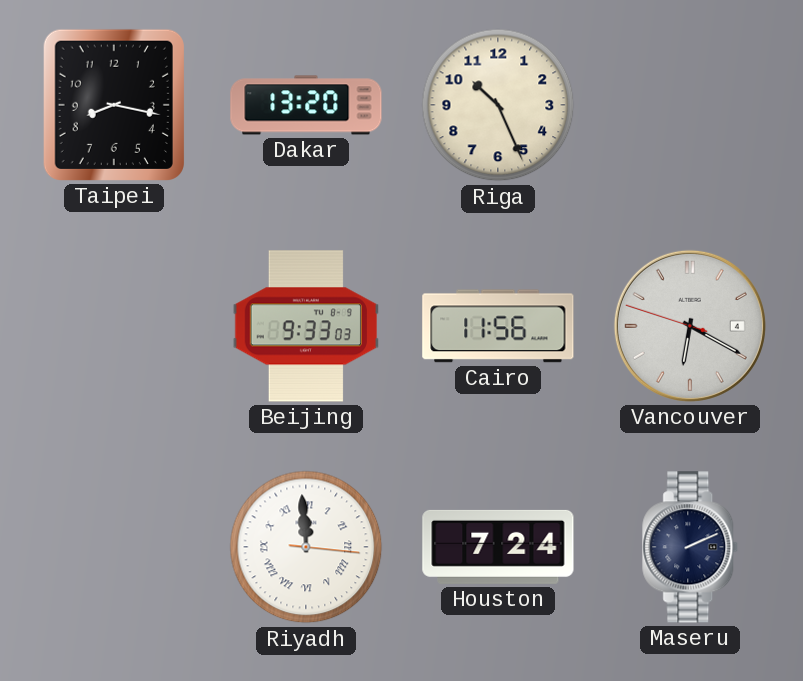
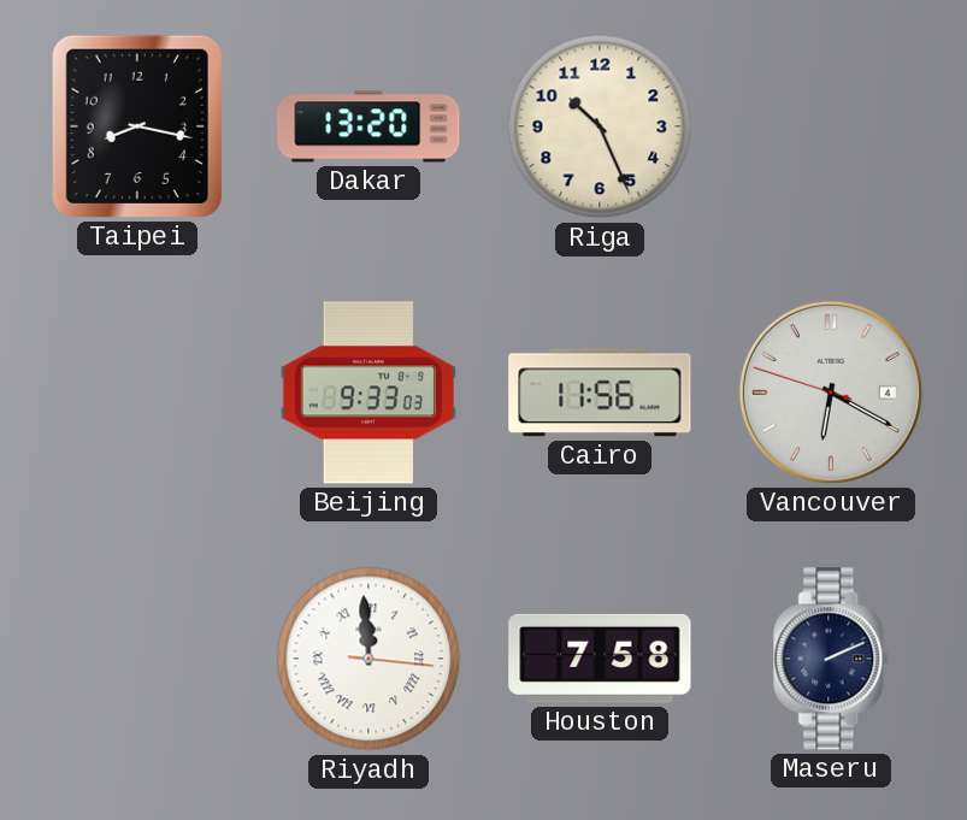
Houston: 7:24 -> 7:58 (600, 659)
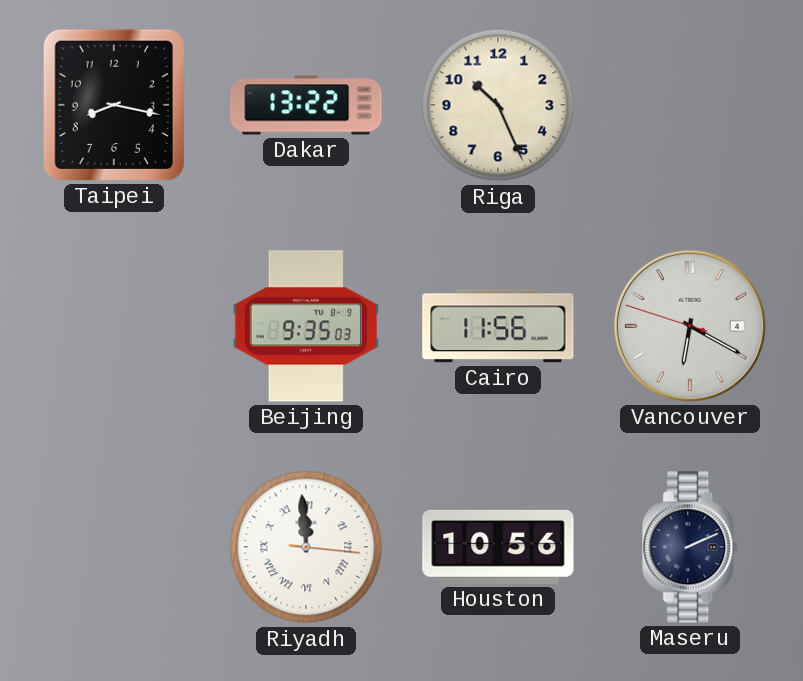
Dakar: 13:20 -> 13:22 (306, 105)
Beijing: 9:33 -> 9:35 (305, 326)
Houston: 7:58 -> 10:56 (498, 547)
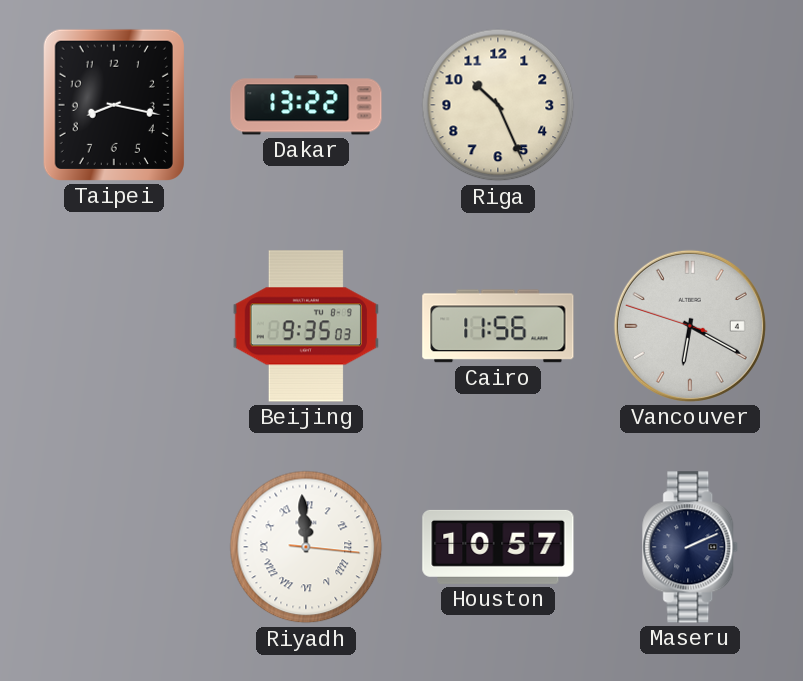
Houston: 10:56 -> 10:57 (498, 547)
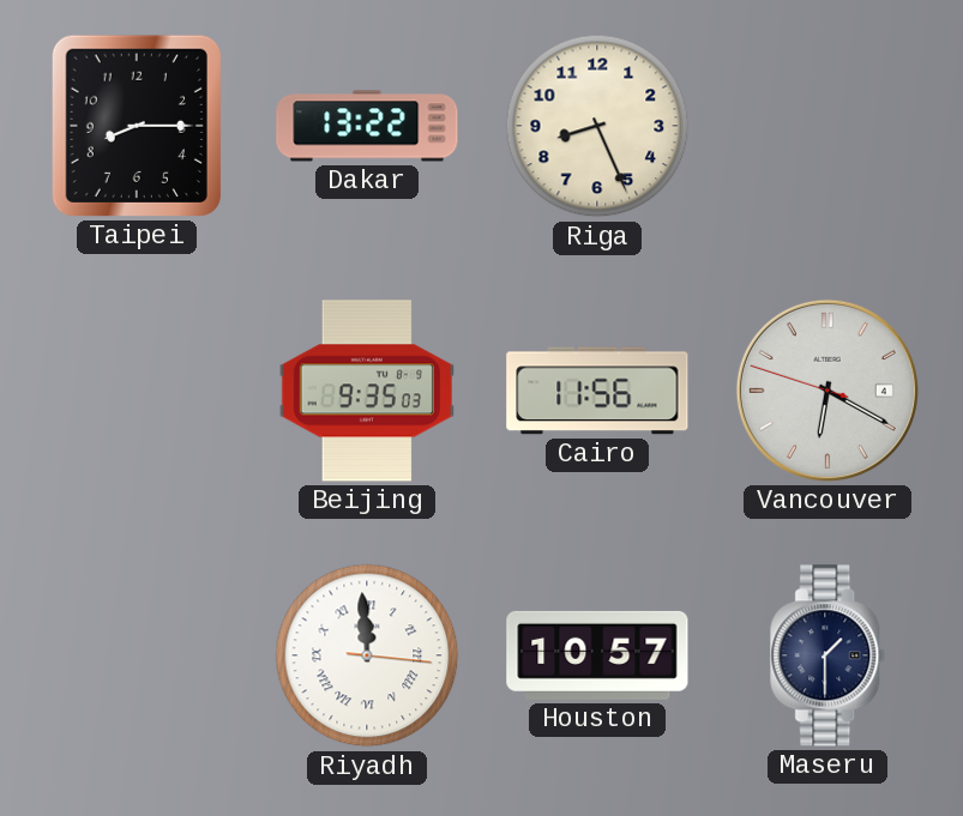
Taipei: 8:17 -> 8:15 (137, 126)
Riga: 10:26 -> 8:26 (597, 126)
Maseru: 2:11 -> 1:30 (829, 655)
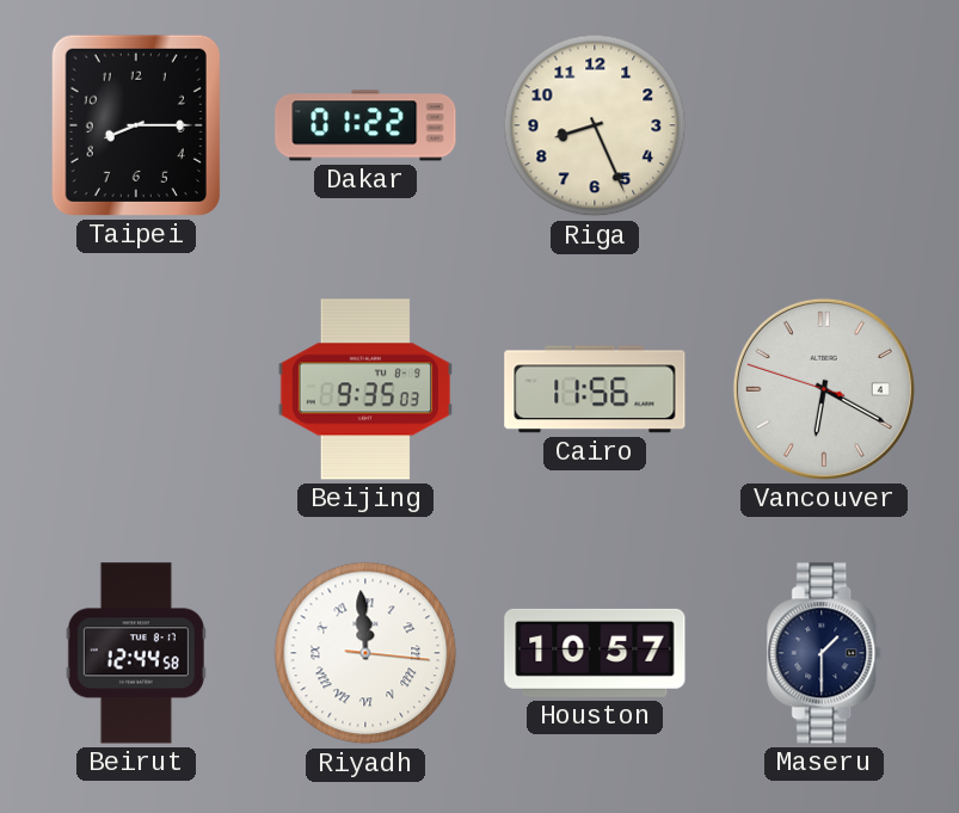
Dakar: 13:22 -> 01:22 (365, 125)
Beirut: none -> 12:44 (136, 653)
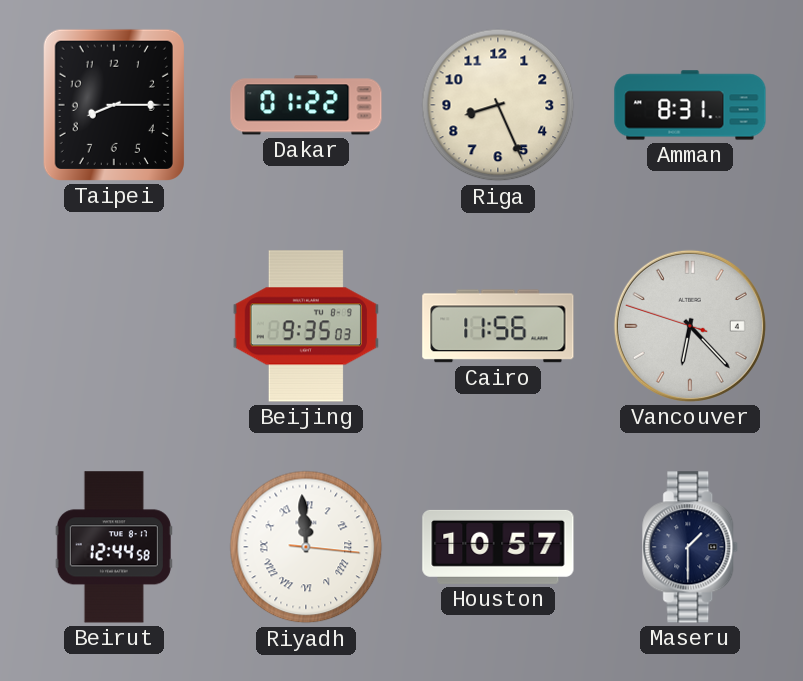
Amman: none -> 8:31 (690, 105)
Vancouver: 6:19 -> 6:22 (690, 326)
